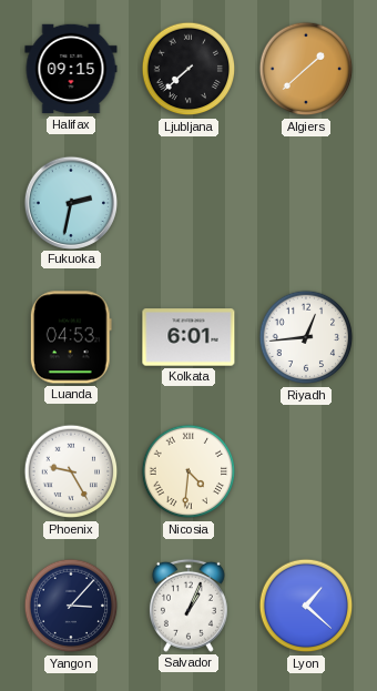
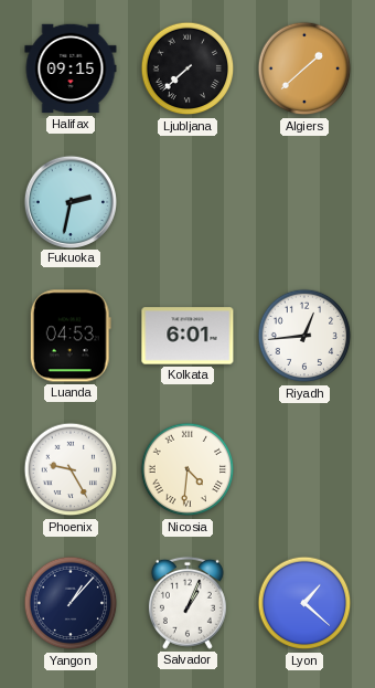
Yangon: 3:07 -> 1:07 (71, 603)
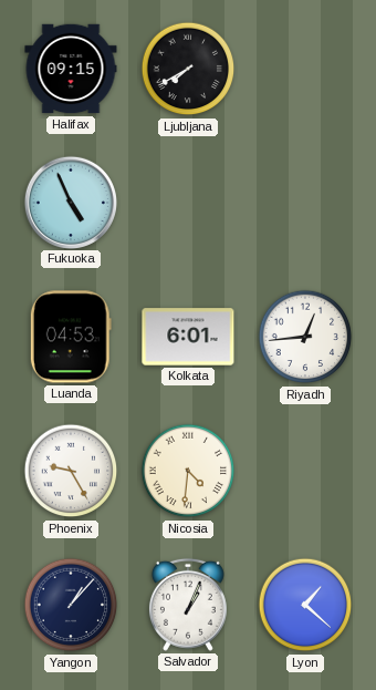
Ljubljana: 7:38 -> 7:40 (188, 69)
Algiers: 1:38 -> none (304, 68)
Fukuoka: 2:32 -> 4:56 (70, 202)
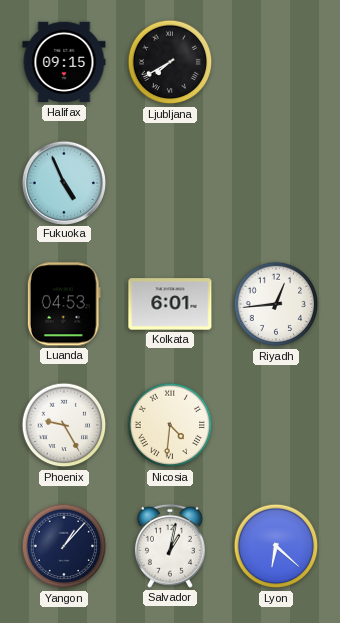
Salvador: 1:04 -> 1:02 (170, 546)
Lyon: 1:22 -> 6:22 (276, 546)
